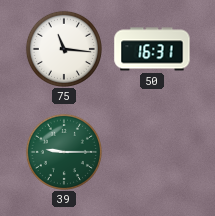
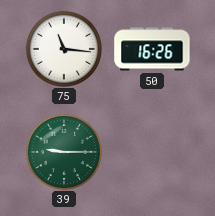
50: 16:31 -> 16:26 (152, 49)
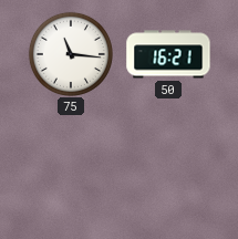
50: 16:26 -> 16:21 (168, 54)
39: 9:15 -> none (64, 152)
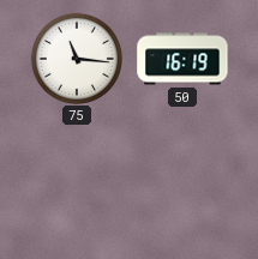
50: 16:21 -> 16:19 (182, 59)
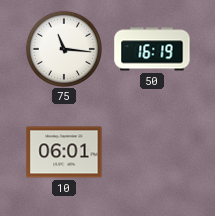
10: none -> 06:01 (64, 152)
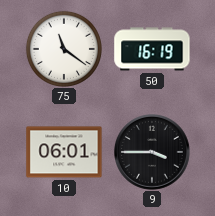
75: 11:16 -> 11:21 (64, 49)
9: none -> 3:45 (153, 153)
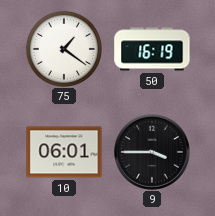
75: 11:21 -> 1:21 (64, 49)
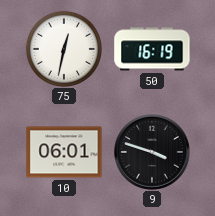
75: 1:21 -> 12:32 (64, 49)
9: 3:45 -> 3:48 (153, 153)
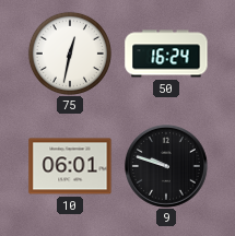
50: 16:19 -> 16:24 (166, 54)
9: 3:48 -> 9:48 (167, 167)
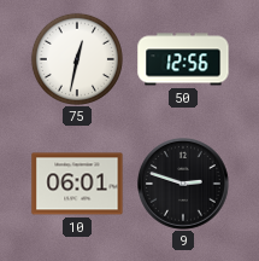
50: 16:24 -> 12:56 (183, 59)
9: 9:48 -> 2:48 (184, 185)
